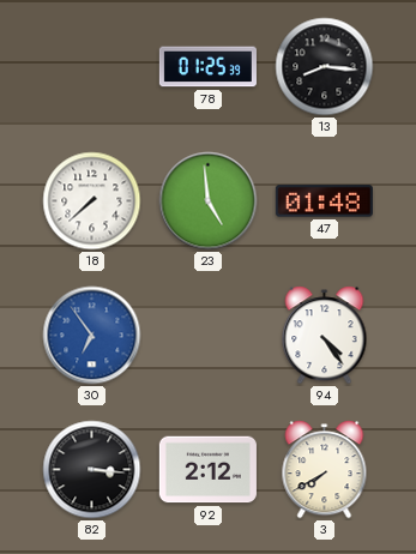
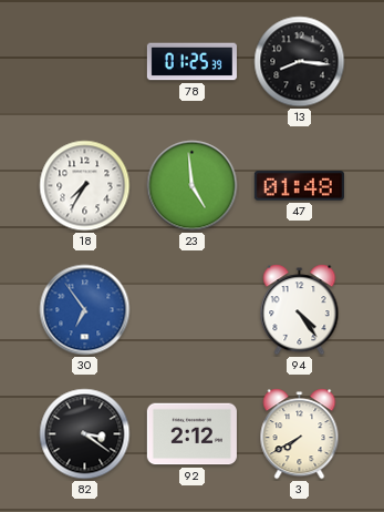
18: 7:38 -> 7:35 (85, 186)
82: 3:16 -> 3:21 (85, 434)
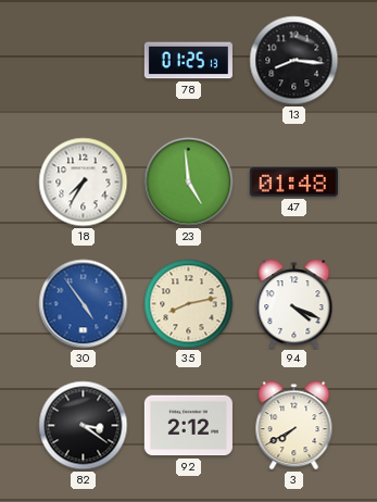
78: 01:25:39 -> 01:25:13 (188, 61)
30: 6:54 -> 4:54 (84, 304)
35: none -> 8:13 (189, 304)
94: 4:24 -> 4:19 (294, 304)
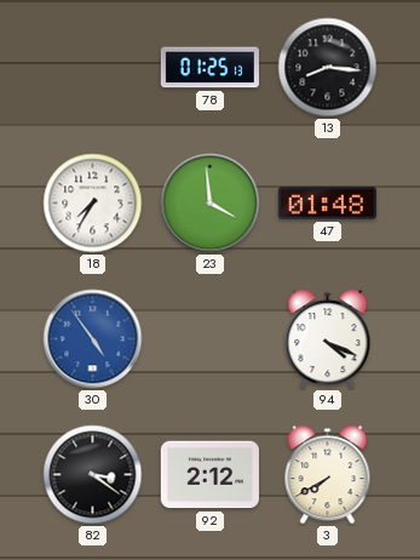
23: 4:59 -> 3:59 (211, 204)
35: 8:13 -> none (189, 304)
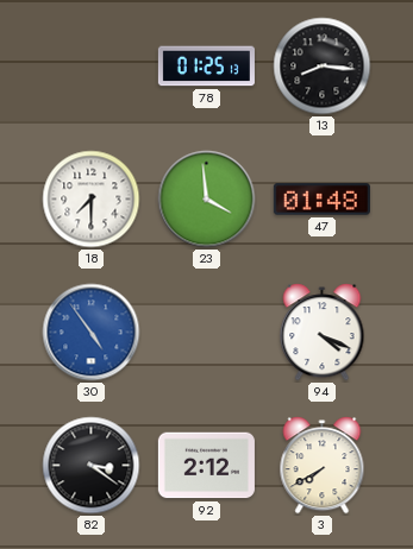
18: 7:35 -> 7:30 (92, 200)
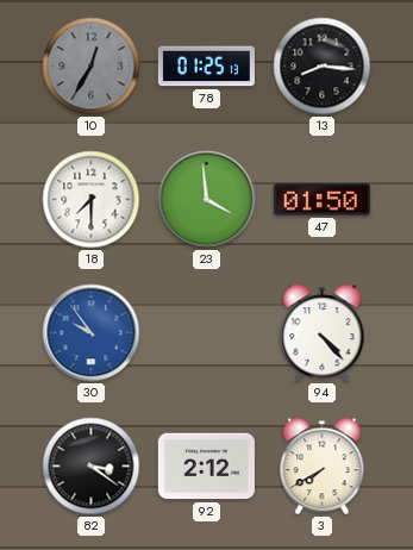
10: none -> 12:35 (92, 67)
47: 01:48 -> 01:50 (321, 200)
30: 4:54 -> 9:54 (92, 333)
94: 4:19 -> 4:23 (323, 333)
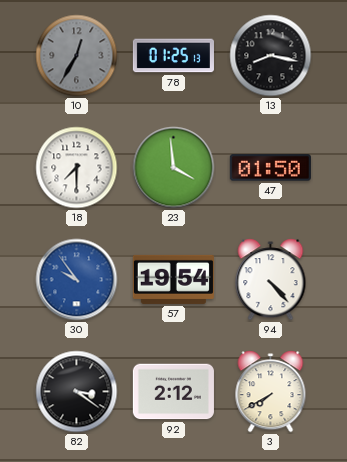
13: 8:16 -> 8:17 (271, 56)
57: none -> 19:54 (173, 279)
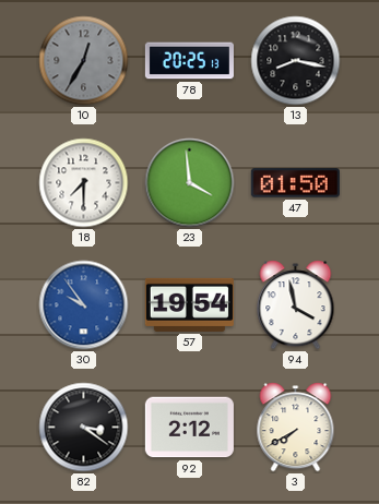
78: 01:25 -> 20:25 (189, 61)
94: 4:23 -> 3:58 (296, 305)
